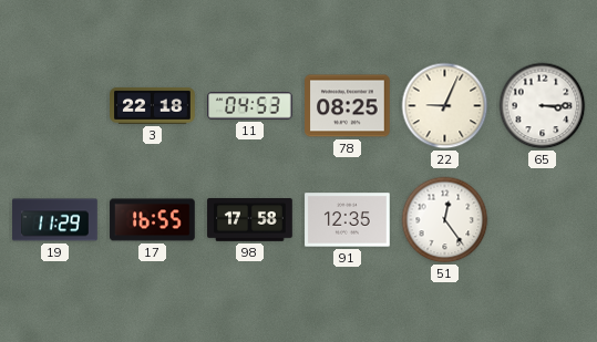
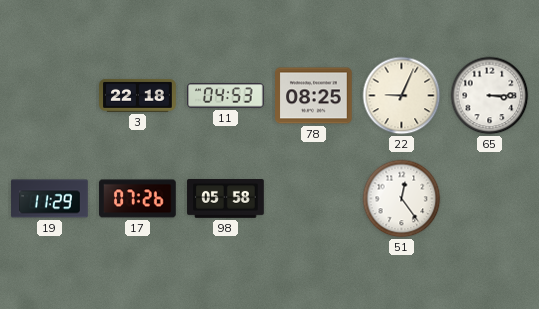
17: 16:55 -> 07:26 (138, 199)
98: 17:58 -> 05:58 (226, 199)
91: 12:35 -> none (348, 220)
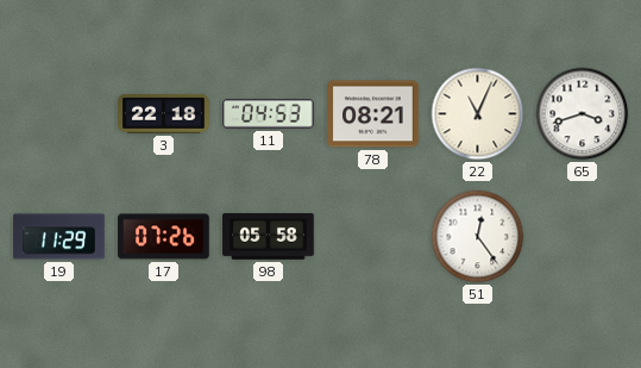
78: 08:25 -> 08:21 (373, 114)
22: 9:04 -> 11:04 (478, 114)
65: 3:15 -> 3:42 (583, 114)
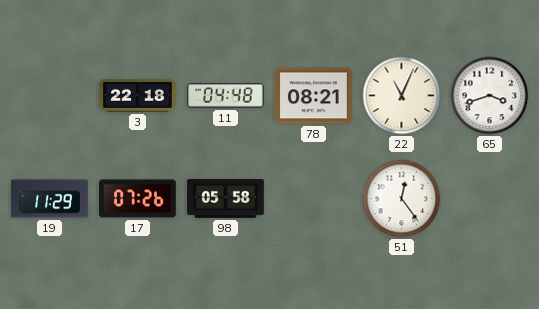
11: 04:53 -> 04:48 (226, 96)
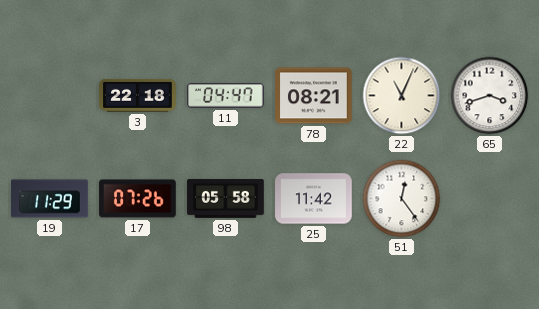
11: 04:48 -> 04:47 (226, 96)
25: none -> 11:42 (314, 199)
